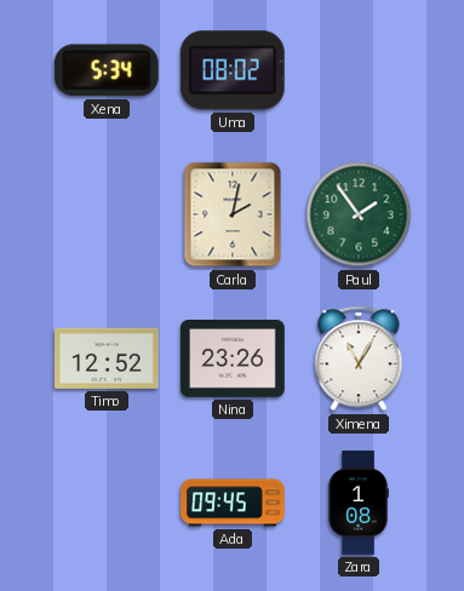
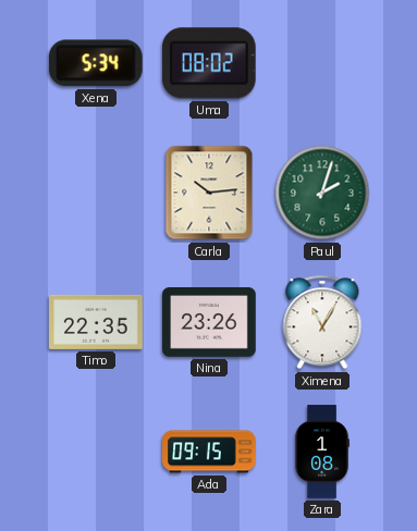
Carla: 2:02 -> 10:14 (209, 193)
Paul: 1:54 -> 2:03 (322, 193)
Timo: 12:52 -> 22:35 (96, 322)
Ada: 09:45 -> 09:15 (209, 452)
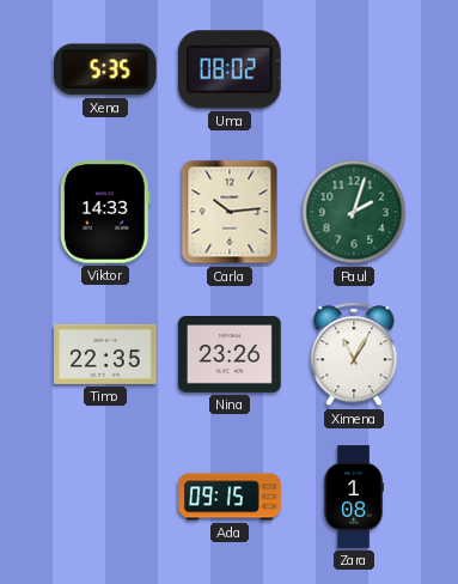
Xena: 5:34 -> 5:35 (105, 69)
Viktor: none -> 14:33 (105, 213)
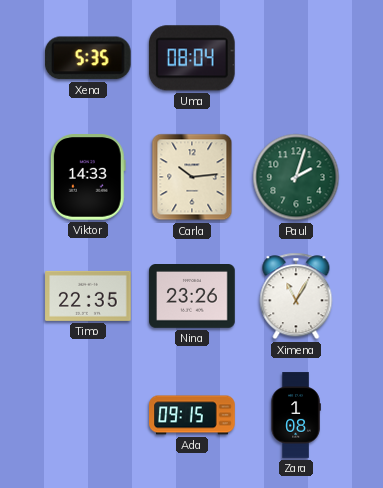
Uma: 08:02 -> 08:04 (192, 58)
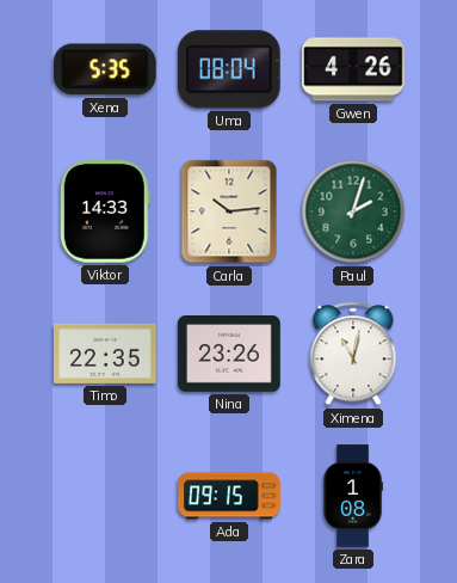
Gwen: none -> 4:26 (354, 69)
Ximena: 11:05 -> 11:02 (353, 354)
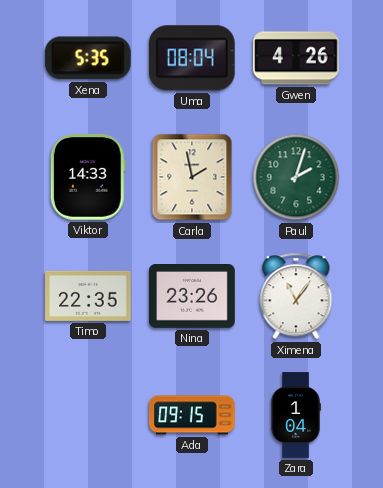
Carla: 10:14 -> 1:58 (192, 177)
Ximena: 11:02 -> 11:06 (296, 296)
Zara: 1:08 -> 1:04 (296, 415)
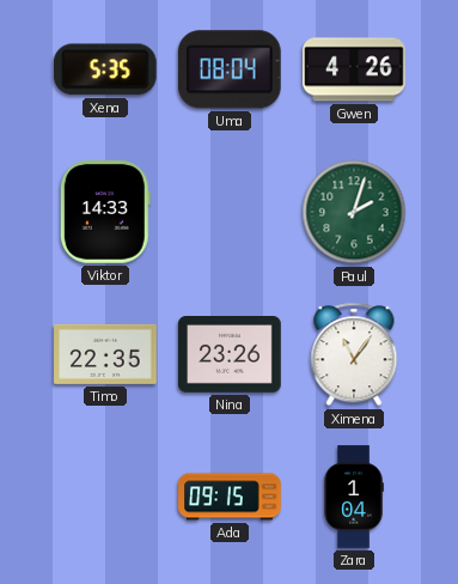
Carla: 1:58 -> none (192, 177)
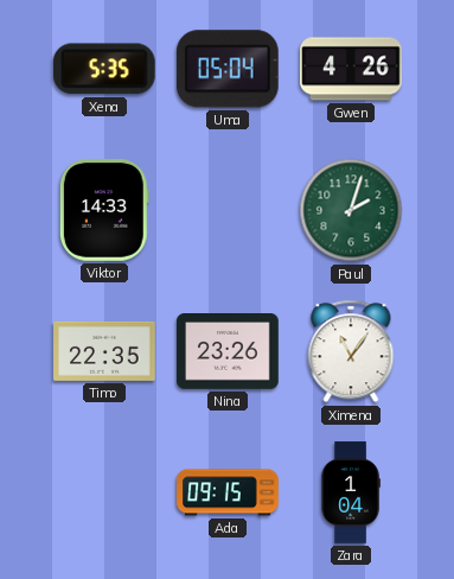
Uma: 08:04 -> 05:04 (228, 69)
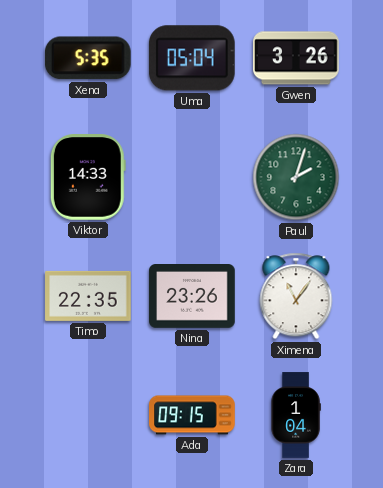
Gwen: 4:26 -> 3:26 (297, 58)
